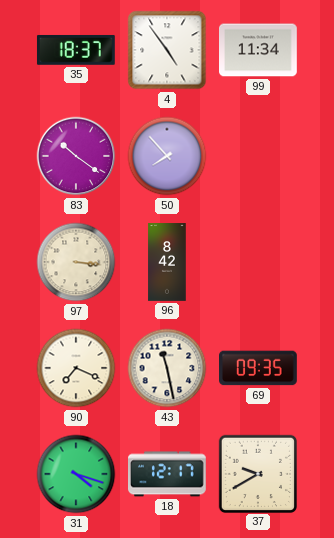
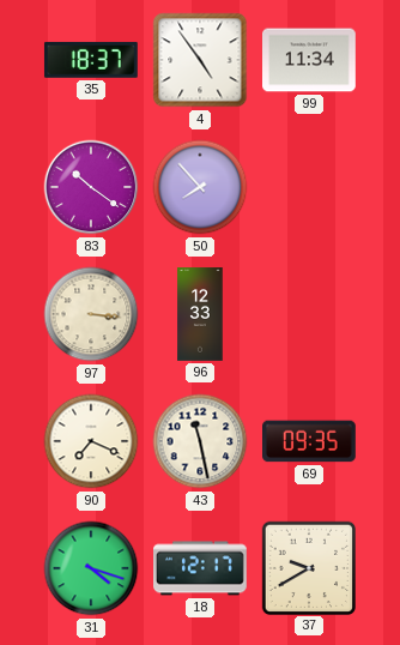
96: 8:42 -> 12:33 (200, 314)
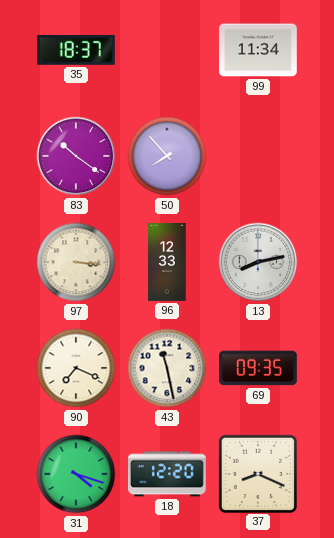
4: 4:54 -> none (200, 60)
13: none -> 8:13 (258, 262)
18: 12:17 -> 12:20 (168, 474)
37: 9:40 -> 8:19 (258, 473)
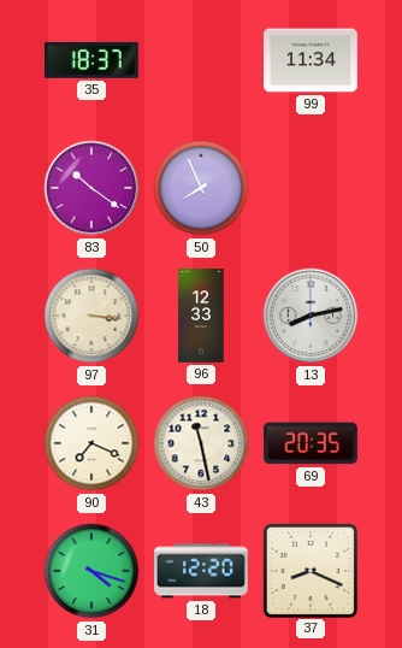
50: 7:53 -> 7:56 (201, 188)
69: 09:35 -> 20:35 (312, 443)
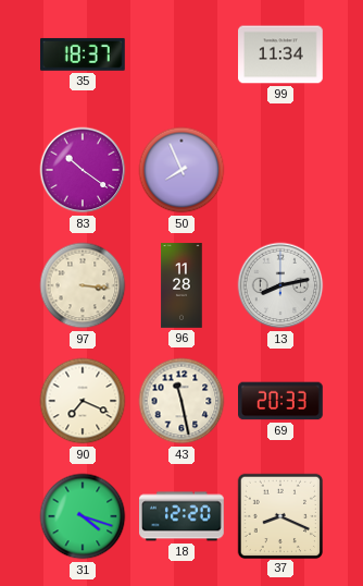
96: 12:33 -> 11:28 (181, 285)
69: 20:35 -> 20:33 (281, 401)
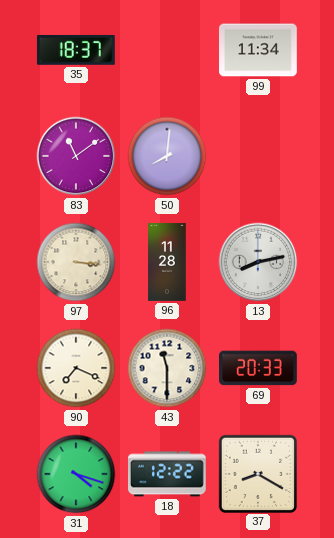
83: 10:21 -> 11:09 (76, 156)
50: 7:56 -> 8:01 (167, 156)
43: 11:28 -> 11:30 (167, 368)
18: 12:20 -> 12:22 (168, 474)
37: 8:19 -> 8:20 (258, 473)
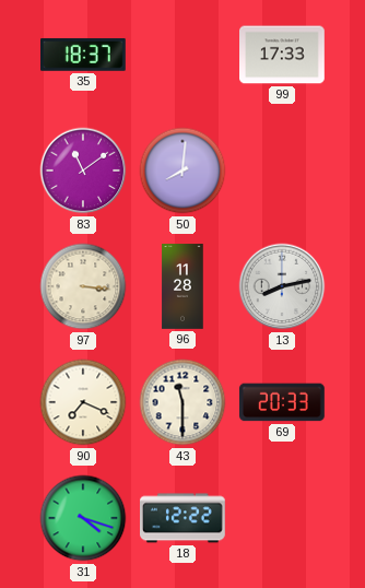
99: 11:34 -> 17:33 (283, 55)
37: 8:20 -> none (258, 473)
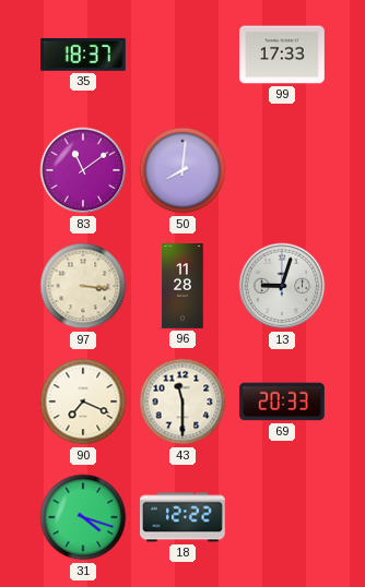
13: 8:13 -> 9:03 (282, 286)
